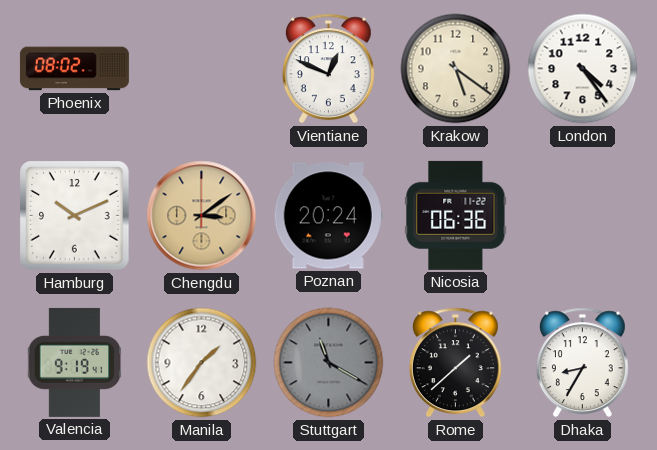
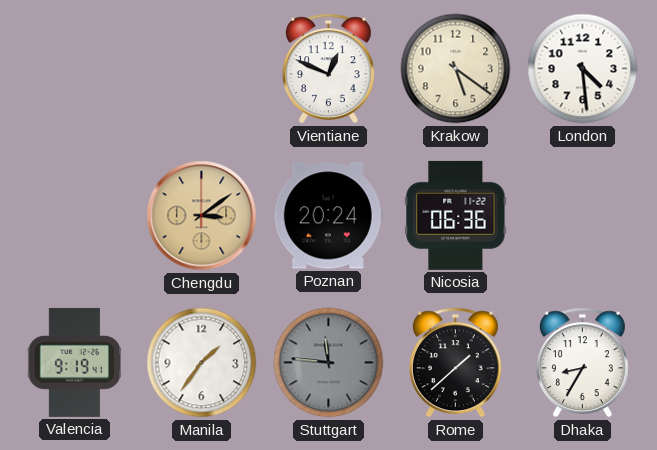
Phoenix: 08:02 -> none (74, 69)
London: 4:24 -> 4:29 (583, 69)
Hamburg: 10:11 -> none (75, 216)
Stuttgart: 11:20 -> 11:46 (329, 363)
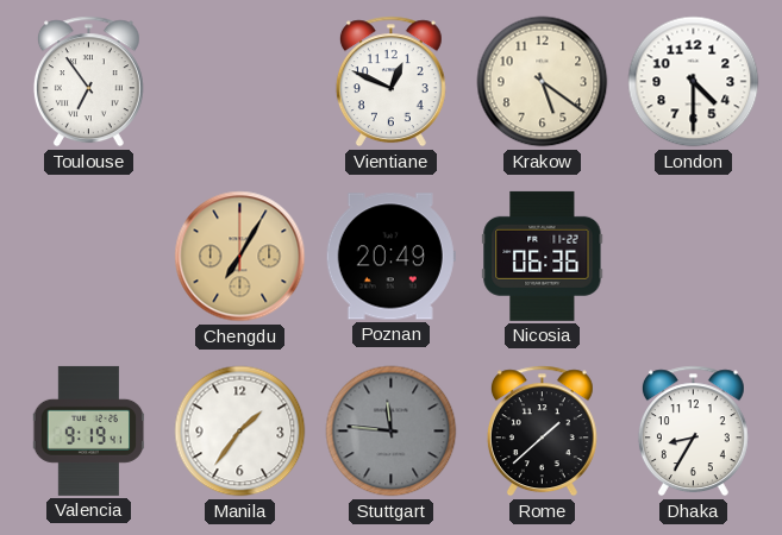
Toulouse: none -> 6:54 (88, 82)
London: 4:29 -> 4:30 (694, 82)
Chengdu: 3:09 -> 7:05 (240, 257)
Poznan: 20:24 -> 20:49 (390, 257)
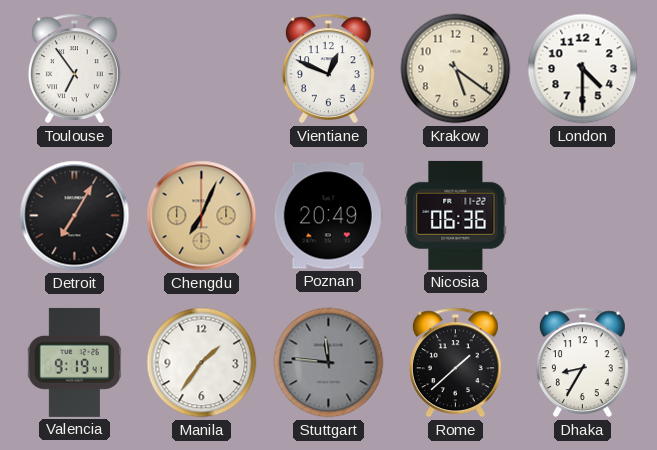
Detroit: none -> 7:05 (75, 216)
Chengdu: 7:05 -> 7:04 (202, 216)
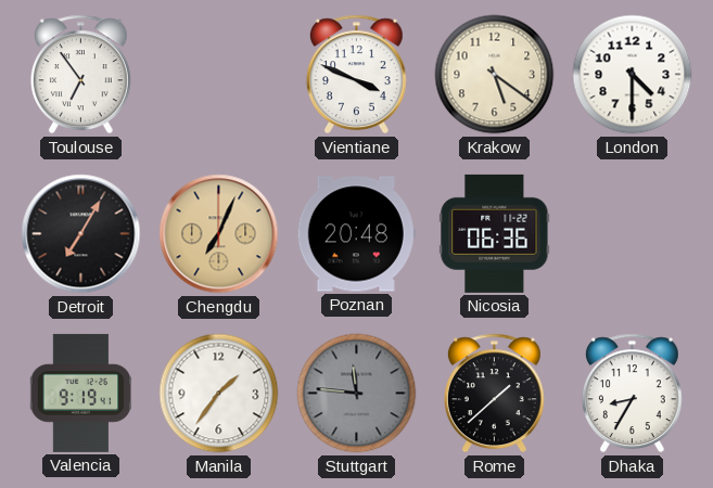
Vientiane: 12:49 -> 3:49 (356, 75)
Poznan: 20:49 -> 20:48 (356, 234)
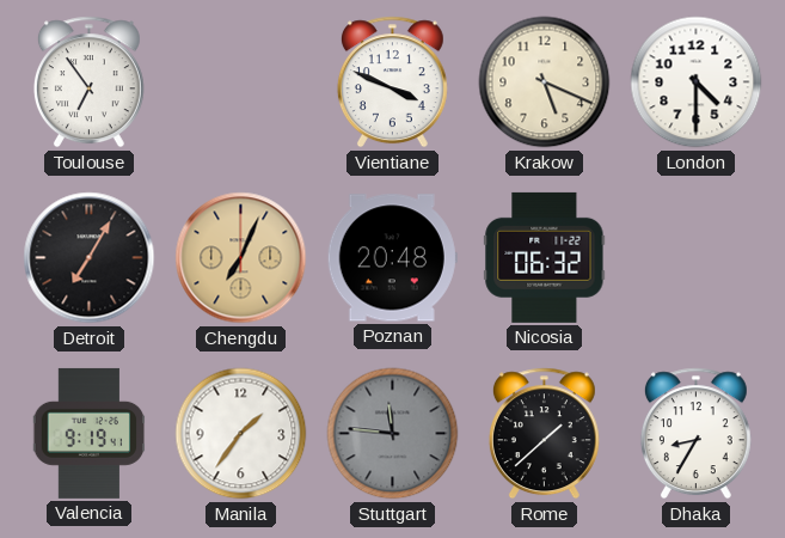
Krakow: 5:21 -> 5:19 (545, 82)
Nicosia: 06:36 -> 06:32 (545, 257)
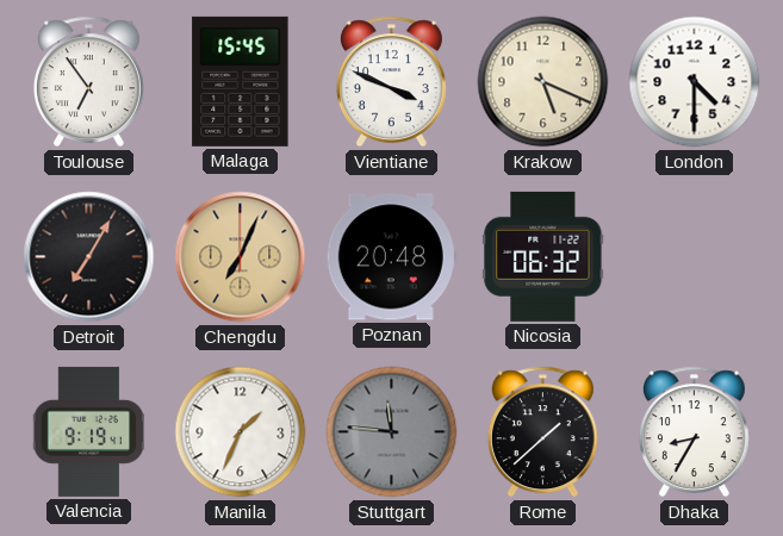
Malaga: none -> 15:45 (241, 81)
Manila: 1:36 -> 1:34 (241, 432)
